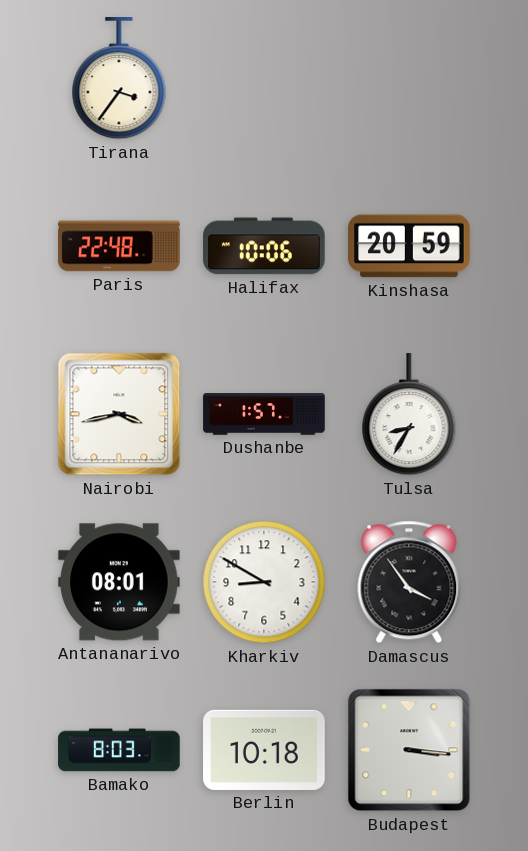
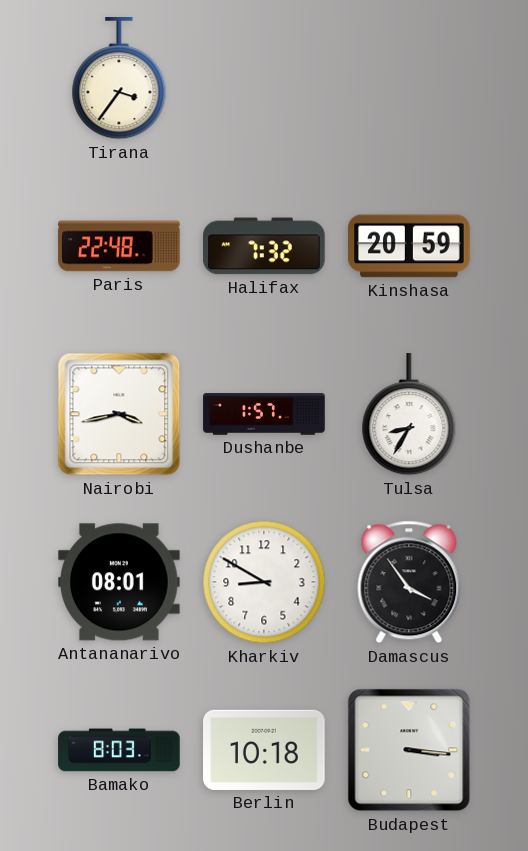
Halifax: 10:06 -> 7:32 (264, 246)
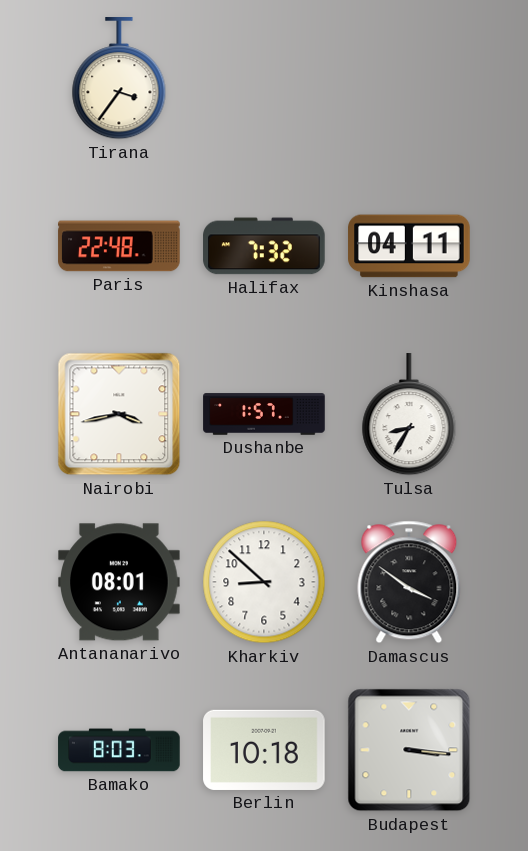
Kinshasa: 20:59 -> 04:11 (409, 246)
Kharkiv: 8:50 -> 8:52 (264, 582)
Damascus: 3:54 -> 3:51 (409, 582)
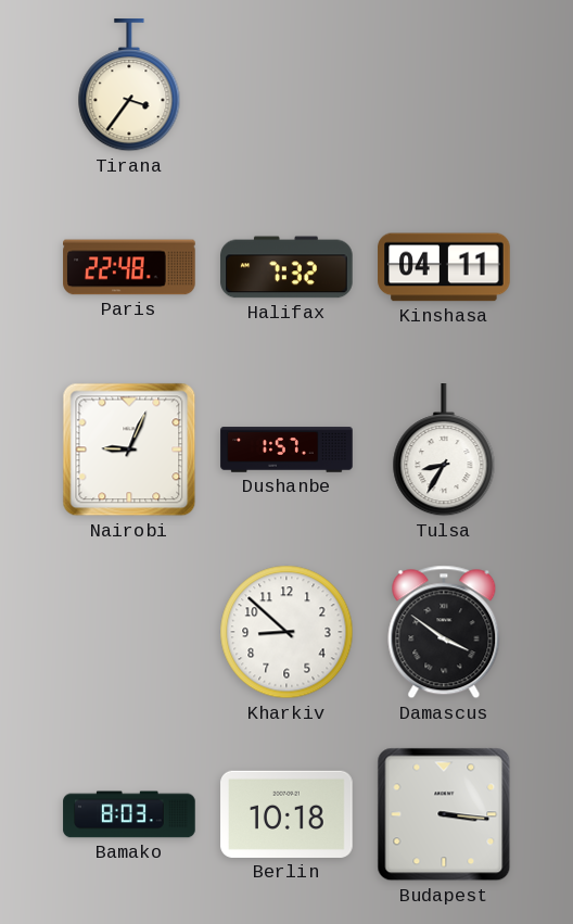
Nairobi: 3:43 -> 9:04 (129, 450)
Antananarivo: 08:01 -> none (119, 582)
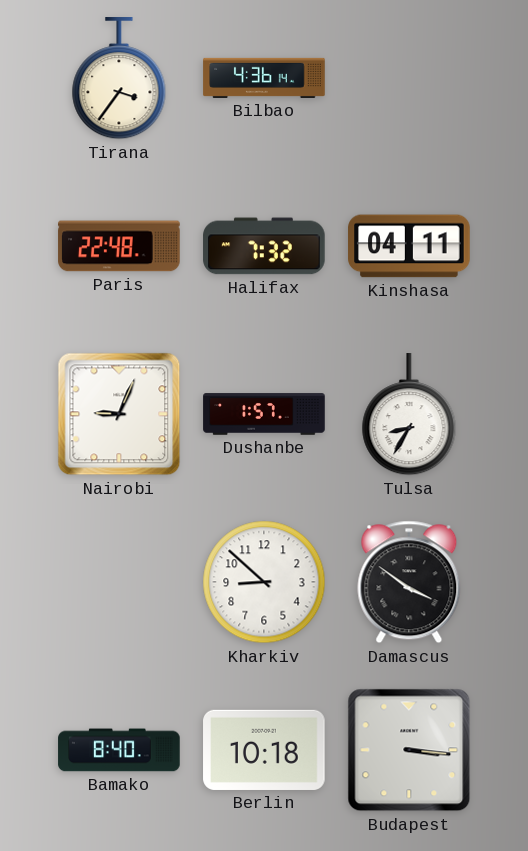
Bilbao: none -> 4:36 (264, 78)
Bamako: 8:03 -> 8:40 (119, 750)
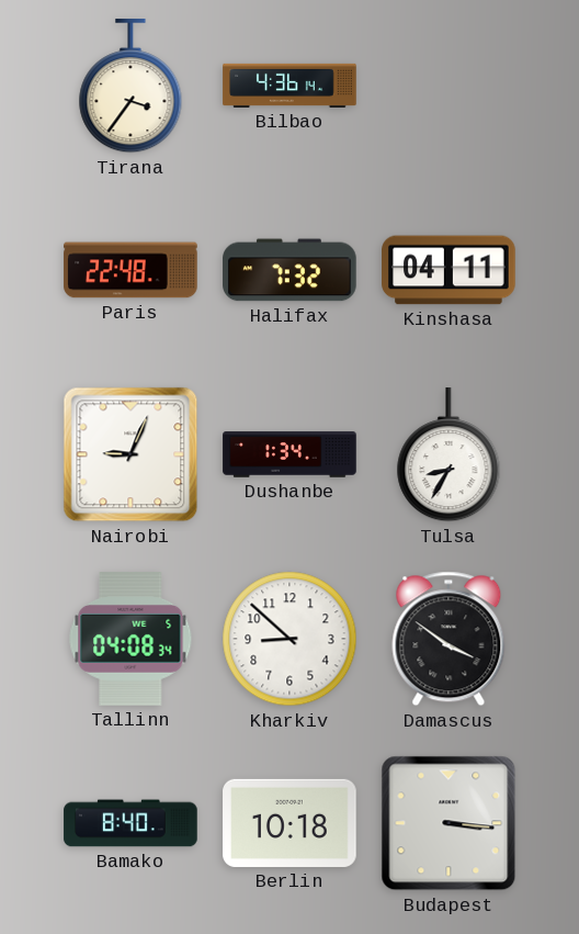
Dushanbe: 1:57 -> 1:34 (289, 454)
Tallinn: none -> 04:08 (130, 639)
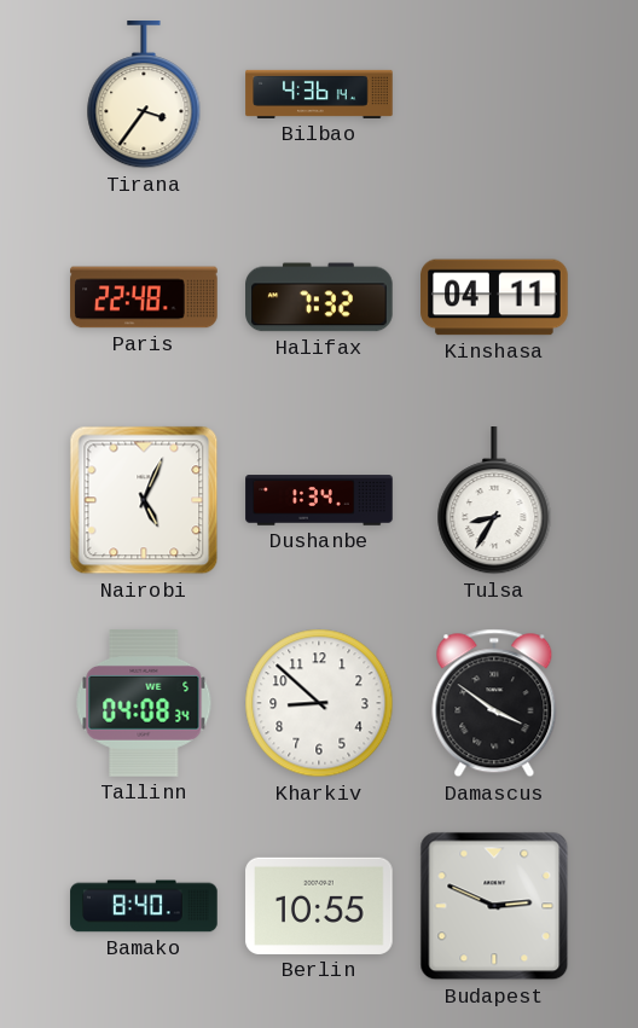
Nairobi: 9:04 -> 5:04 (144, 500)
Berlin: 10:18 -> 10:55 (319, 906)
Budapest: 3:16 -> 2:49 (494, 906)
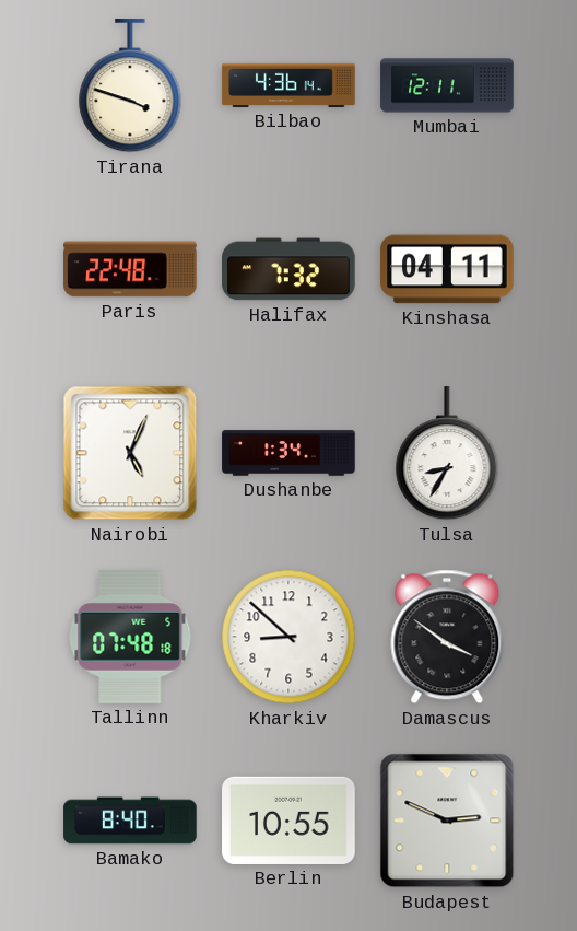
Tirana: 3:36 -> 3:48 (130, 86)
Mumbai: none -> 12:11 (447, 85)
Tallinn: 04:08 -> 07:48 (130, 637)
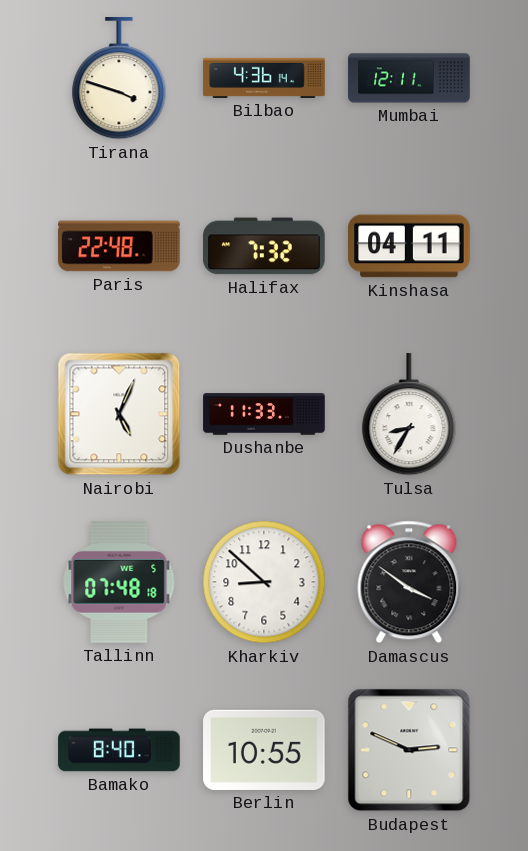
Dushanbe: 1:34 -> 11:33 (264, 414)
